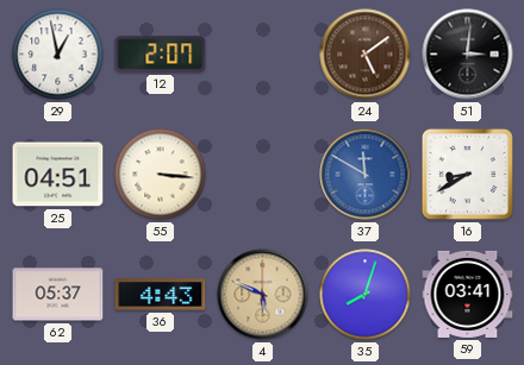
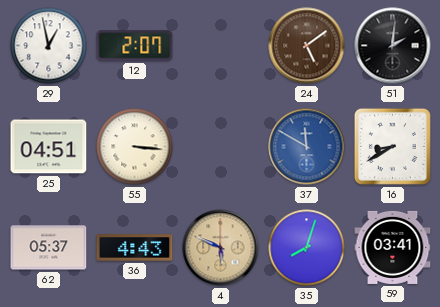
51: 3:01 -> 2:01 (393, 46)
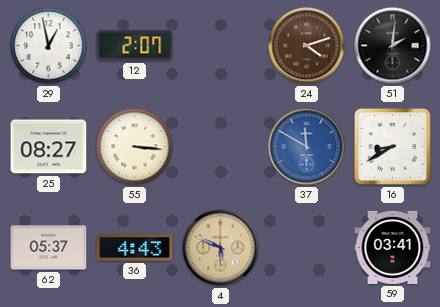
24: 5:09 -> 4:12 (307, 46)
25: 04:51 -> 08:27 (49, 147)
35: 8:03 -> none (307, 248)
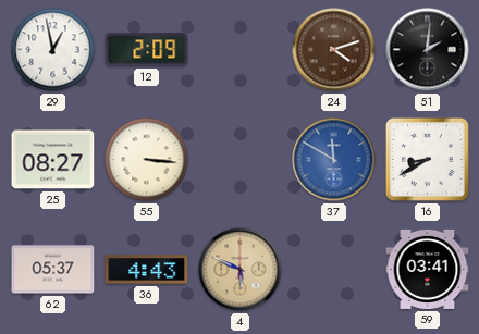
12: 2:07 -> 2:09 (147, 50)
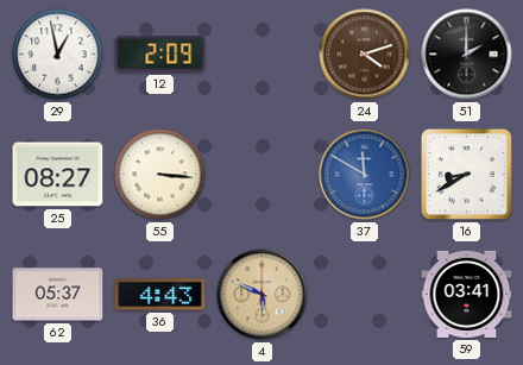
51: 2:01 -> 2:00 (467, 55)
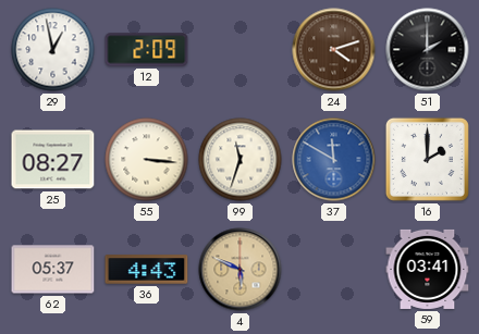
99: none -> 11:33 (241, 160)
16: 8:40 -> 2:00 (427, 159)
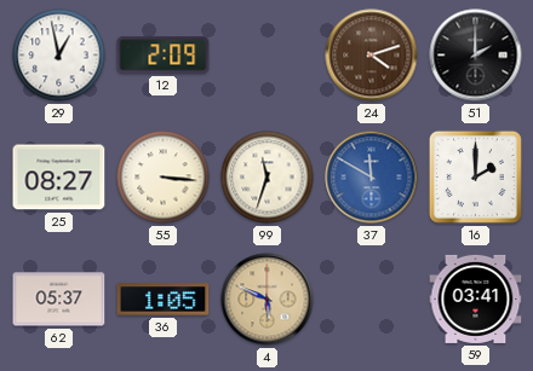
36: 4:43 -> 1:05 (164, 300)
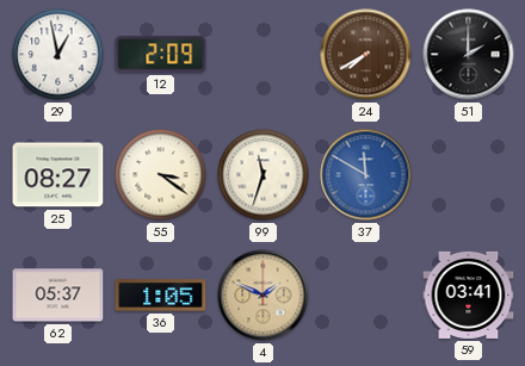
24: 4:12 -> 7:40 (366, 55)
55: 3:16 -> 3:21 (161, 175)
16: 2:00 -> none (475, 176)
4: 5:49 -> 1:49 (264, 296)
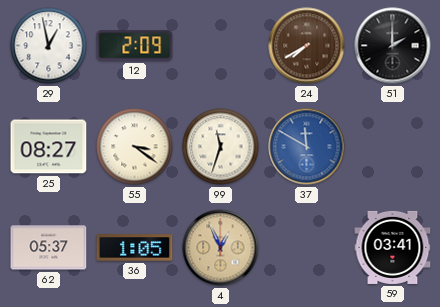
4: 1:49 -> 12:56 (221, 248)
